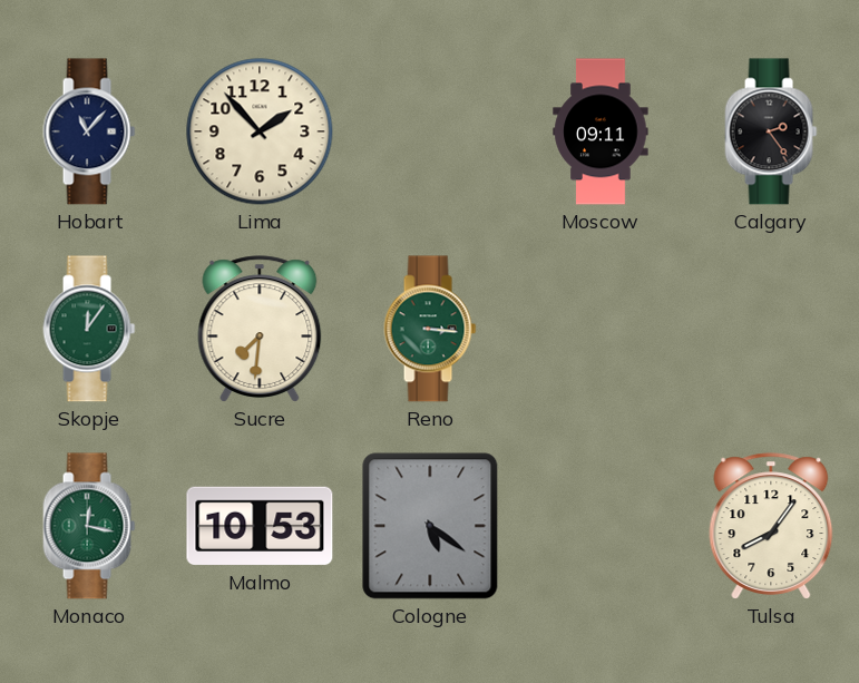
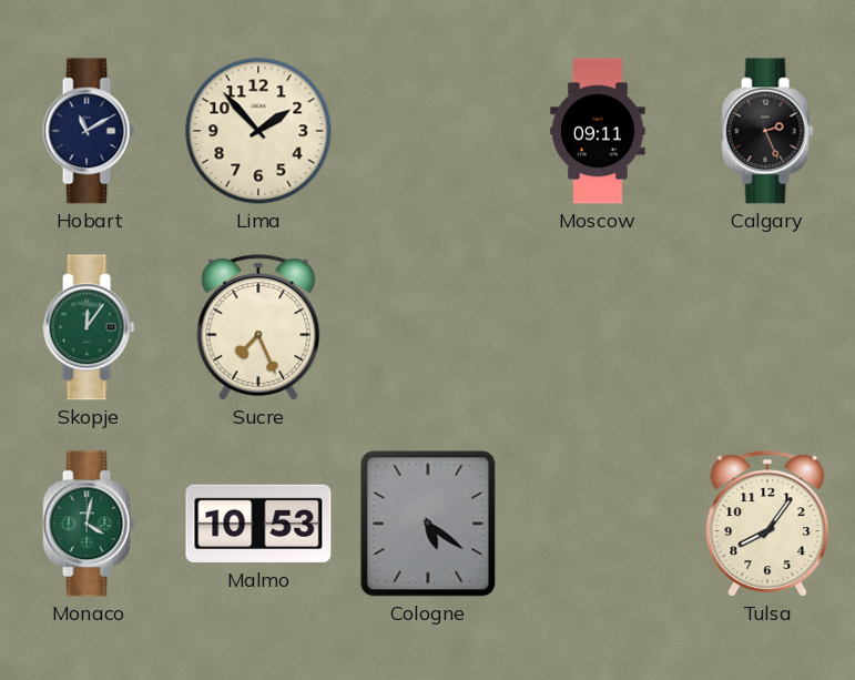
Hobart: 11:07 -> 11:10 (89, 131)
Calgary: 2:24 -> 2:26 (767, 131)
Sucre: 7:31 -> 7:26 (258, 327)
Reno: 3:16 -> none (430, 329)
Monaco: 12:17 -> 4:02 (89, 524)
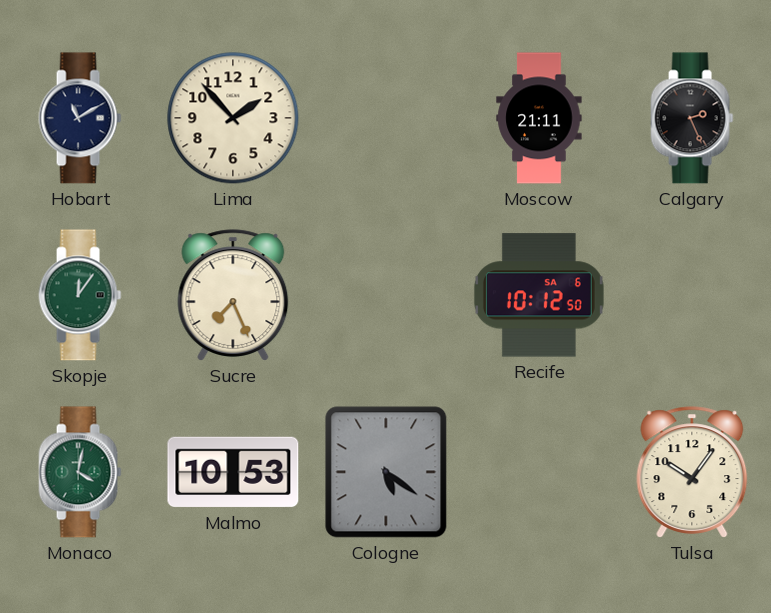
Moscow: 09:11 -> 21:11 (539, 118)
Recife: none -> 10:12 (539, 295)
Tulsa: 8:06 -> 10:06 (692, 472)
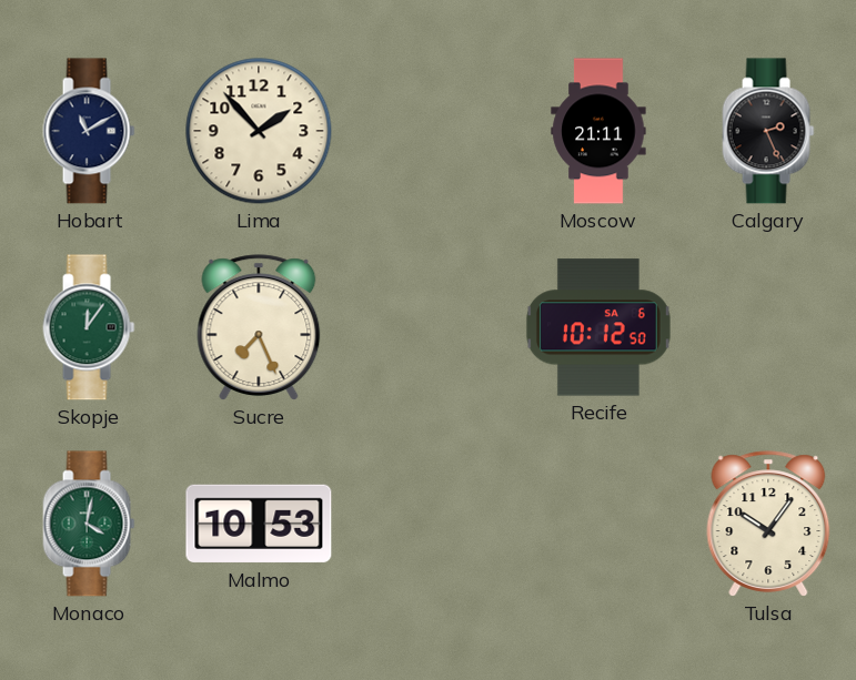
Cologne: 5:21 -> none (386, 472)
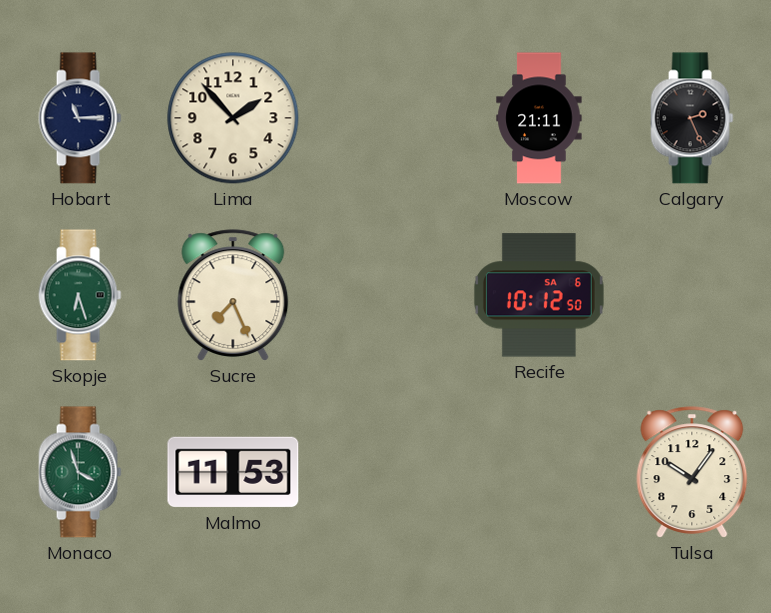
Hobart: 11:10 -> 11:15 (80, 118)
Skopje: 12:06 -> 6:27 (80, 295)
Monaco: 4:02 -> 3:57 (80, 472)
Malmo: 10:53 -> 11:53 (233, 472)
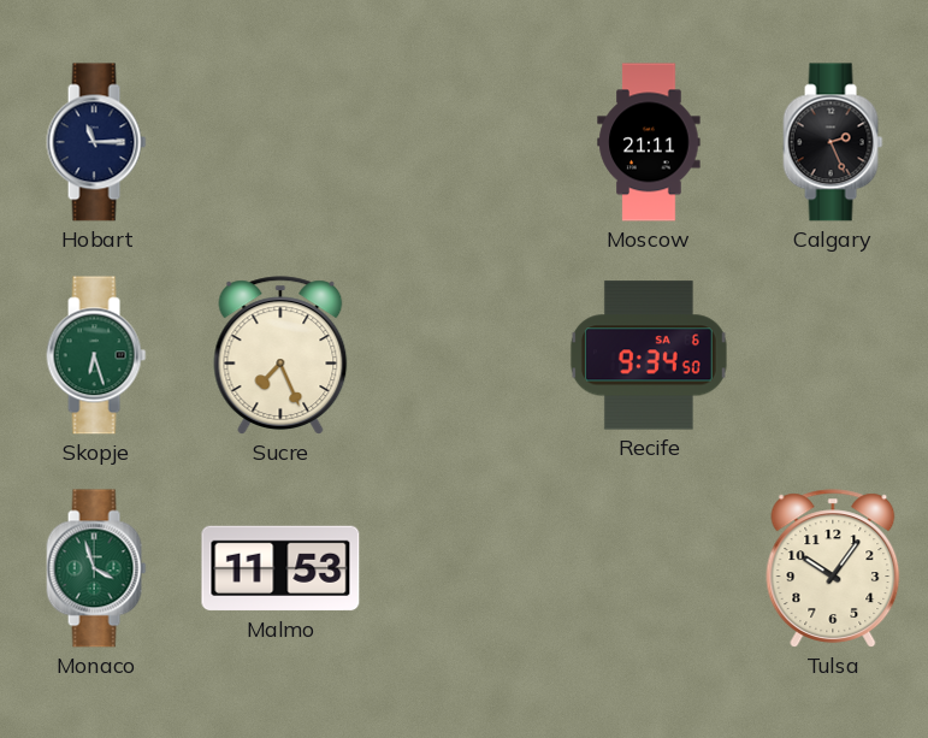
Lima: 1:53 -> none (233, 118)
Recife: 10:12 -> 9:34 (649, 355)
